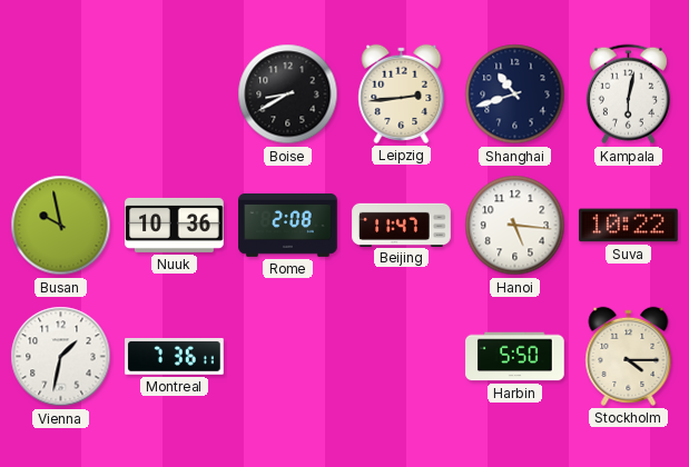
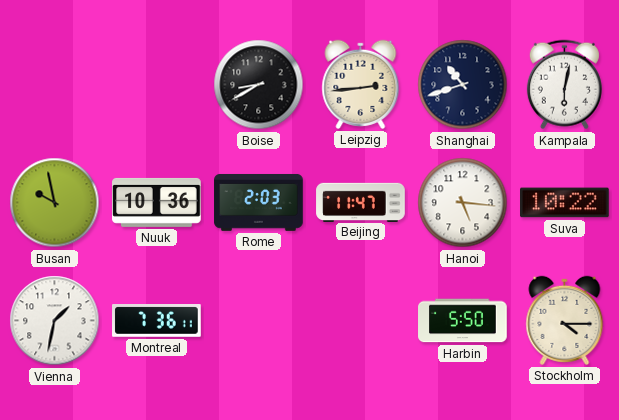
Rome: 2:08 -> 2:03 (259, 203)
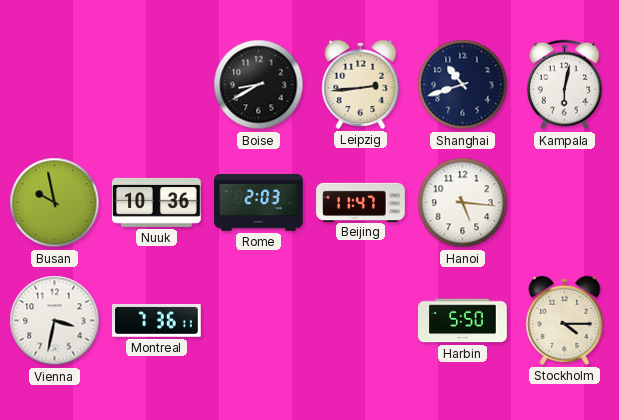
Suva: 10:22 -> none (565, 203)
Vienna: 1:32 -> 3:32 (55, 321)
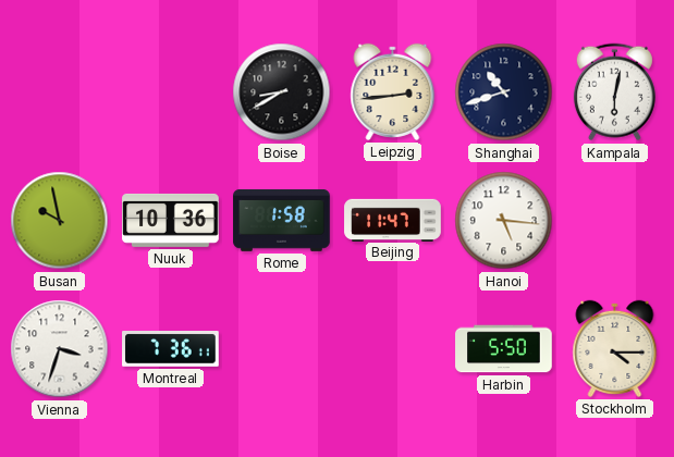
Rome: 2:03 -> 1:58 (282, 221)
Vienna: 3:32 -> 3:33 (60, 349)
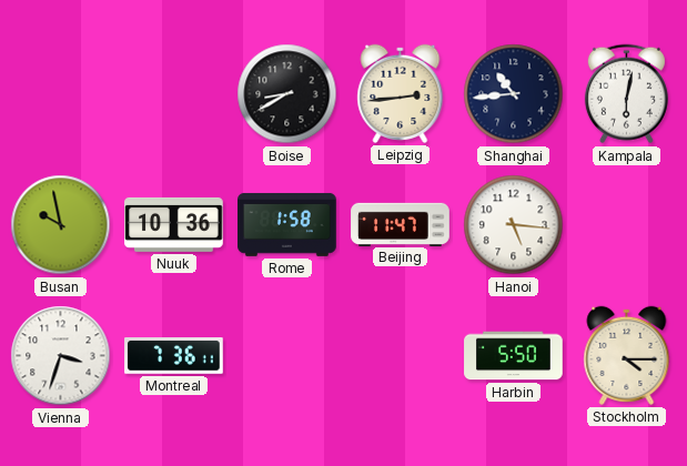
Shanghai: 10:42 -> 10:44 (514, 94)
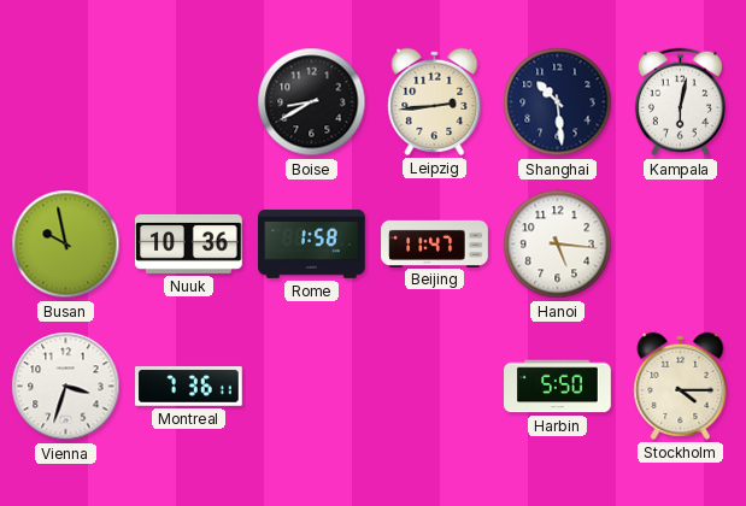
Shanghai: 10:44 -> 10:29 (558, 102)
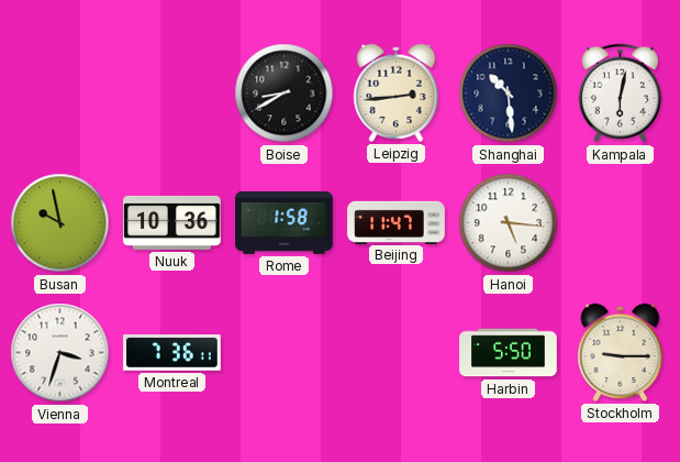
Stockholm: 4:15 -> 9:15 (621, 352)
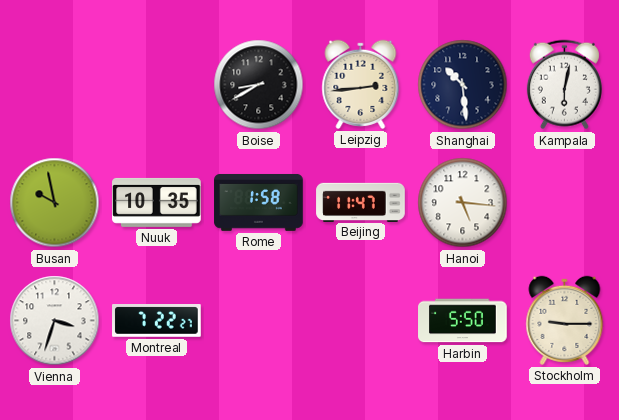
Nuuk: 10:36 -> 10:35 (157, 202)
Montreal: 7:36 -> 7:22 (157, 321)
